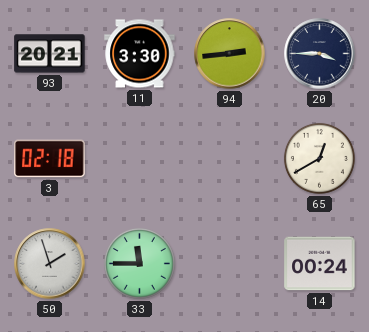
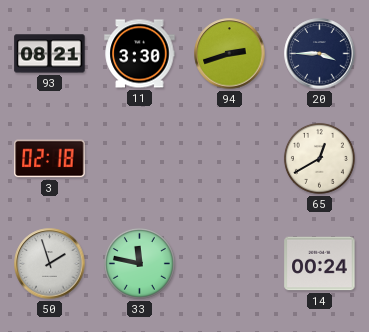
93: 20:21 -> 08:21 (50, 54)
94: 2:44 -> 2:42 (230, 54)
33: 11:45 -> 11:47 (139, 263)
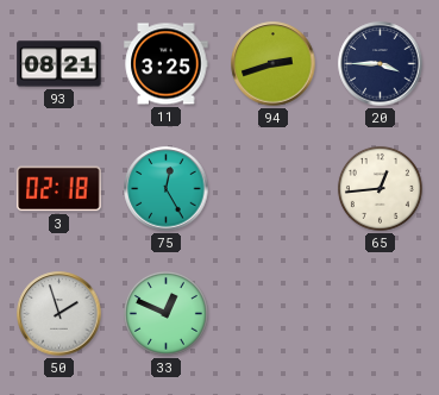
11: 3:30 -> 3:25 (167, 64)
75: none -> 12:25 (167, 189)
65: 12:40 -> 12:44 (380, 188)
33: 11:47 -> 12:49 (165, 313)
14: 00:24 -> none (320, 264)
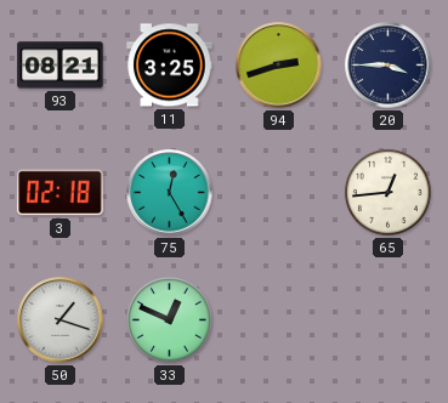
50: 1:57 -> 1:18 (61, 320)
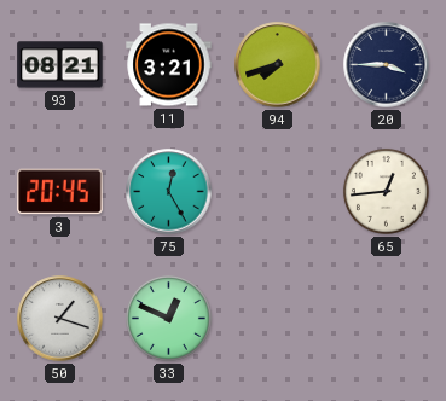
11: 3:25 -> 3:21 (169, 65)
94: 2:42 -> 7:42 (278, 65)
3: 02:18 -> 20:45 (60, 192)
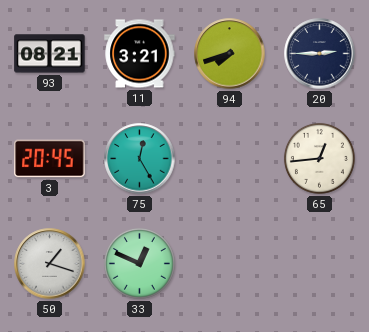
20: 3:45 -> 2:45 (320, 54)
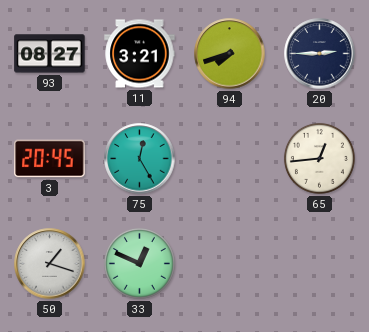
93: 08:21 -> 08:27 (50, 54)
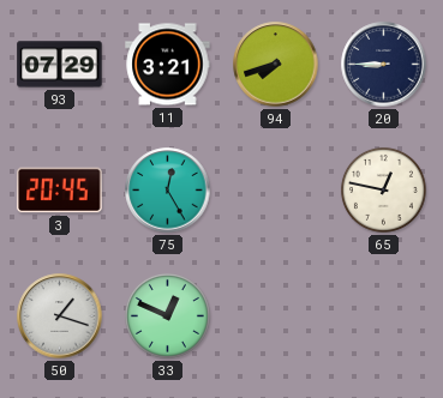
93: 08:27 -> 07:29 (60, 65)
20: 2:45 -> 8:45 (384, 65)
65: 12:44 -> 12:47 (383, 189)
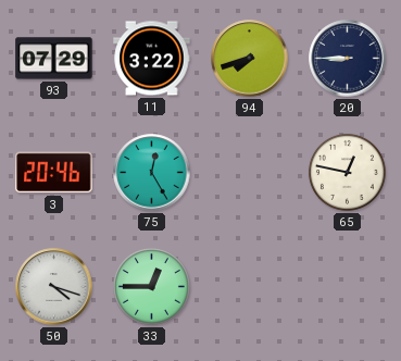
11: 3:21 -> 3:22 (152, 59)
3: 20:45 -> 20:46 (54, 173)
50: 1:18 -> 4:18 (54, 287)
33: 12:49 -> 12:45 (151, 286)
